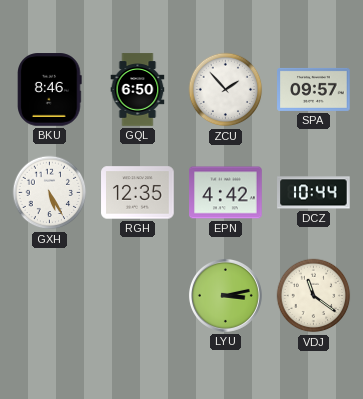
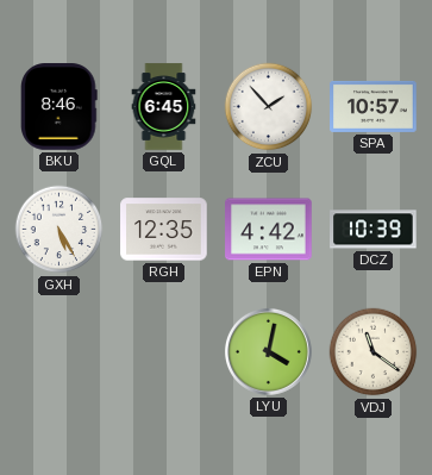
GQL: 6:50 -> 6:45 (164, 107)
SPA: 09:57 -> 10:57 (374, 106)
DCZ: 10:44 -> 10:39 (374, 230)
LYU: 3:13 -> 4:02 (268, 351)
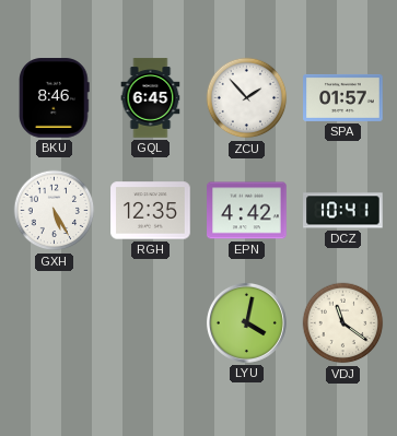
SPA: 10:57 -> 01:57 (343, 97)
DCZ: 10:39 -> 10:41 (343, 211)
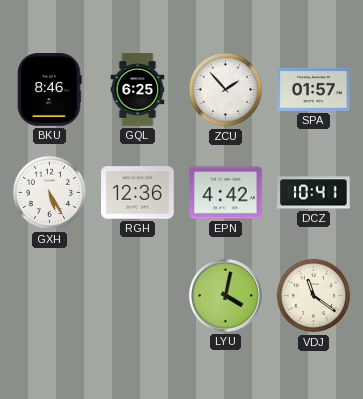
GQL: 6:45 -> 6:25 (138, 90)
RGH: 12:35 -> 12:36 (138, 193)
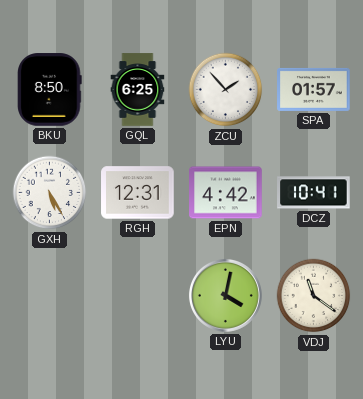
BKU: 8:46 -> 8:50 (50, 90)
RGH: 12:36 -> 12:31 (138, 193)
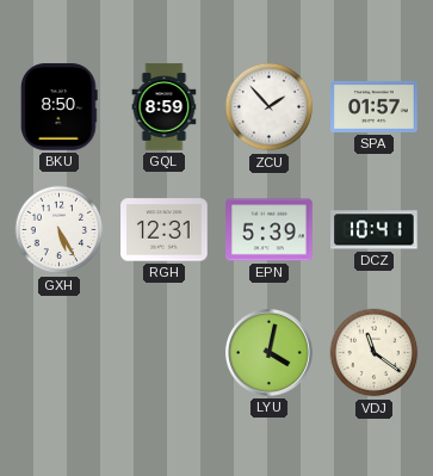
GQL: 6:25 -> 8:59 (165, 107)
EPN: 4:42 -> 5:39 (270, 230)
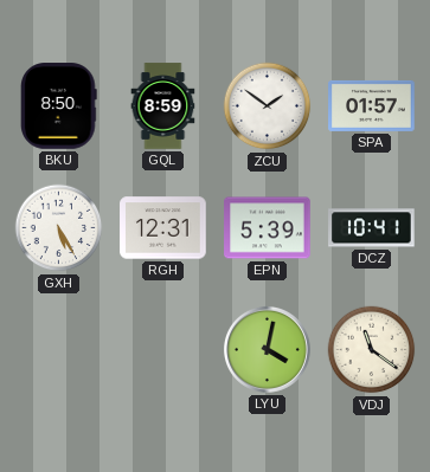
ZCU: 1:53 -> 1:51 (268, 106)
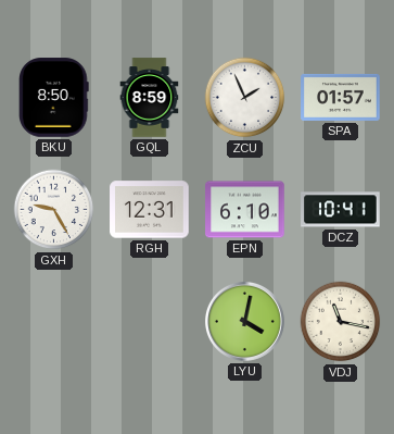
ZCU: 1:51 -> 1:56 (245, 98)
GXH: 5:25 -> 9:25 (54, 210)
EPN: 5:39 -> 6:10 (245, 210)
VDJ: 11:21 -> 11:17 (341, 322)
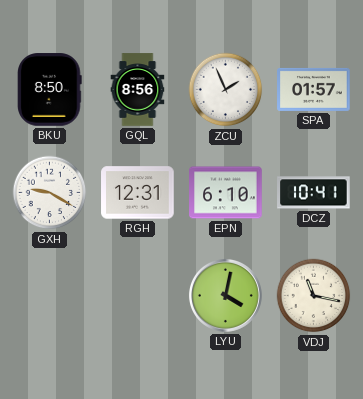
GQL: 8:59 -> 8:56 (138, 90)
GXH: 9:25 -> 9:20 (50, 193)
